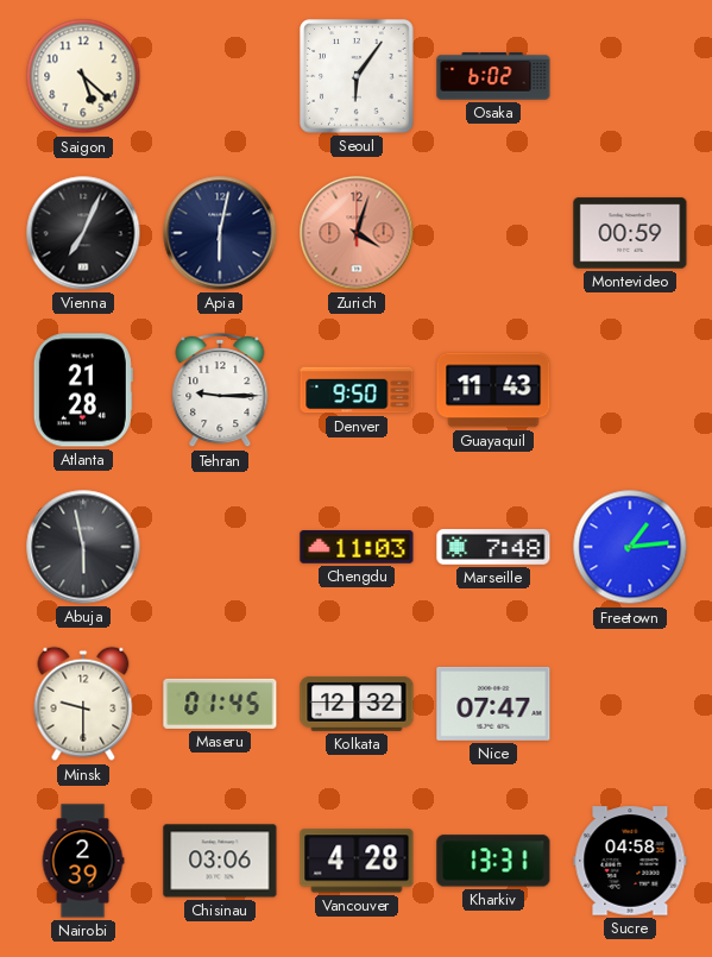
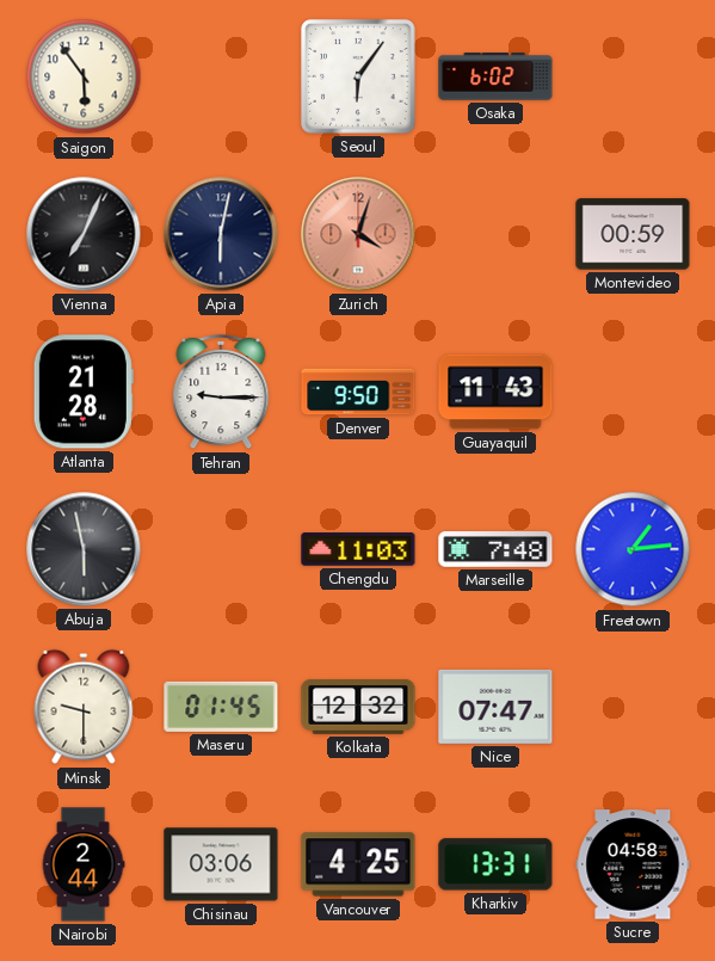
Saigon: 5:22 -> 5:54 (84, 76)
Nairobi: 2:39 -> 2:44 (84, 864)
Vancouver: 4:28 -> 4:25 (358, 864)
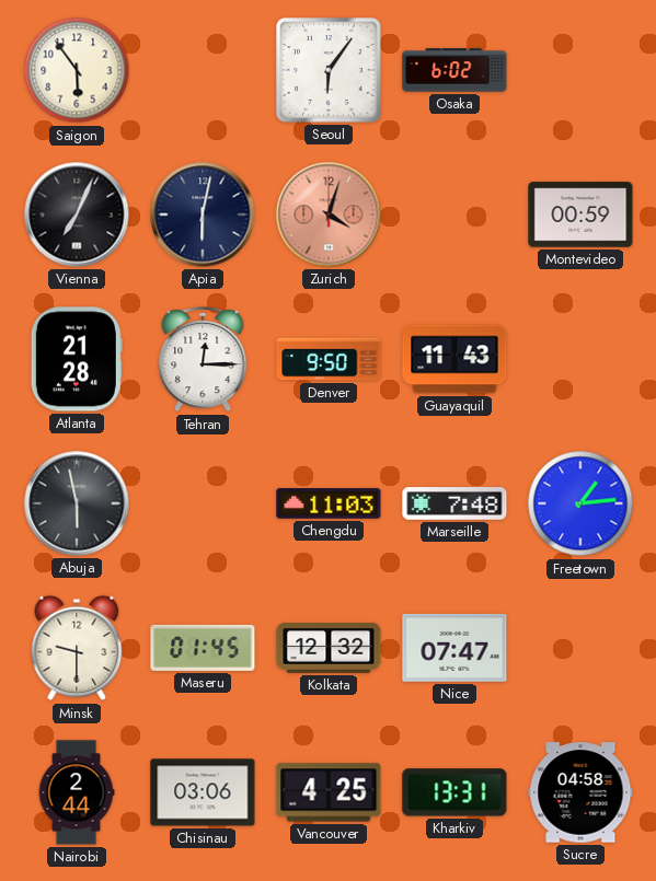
Tehran: 9:15 -> 12:15 (203, 359)
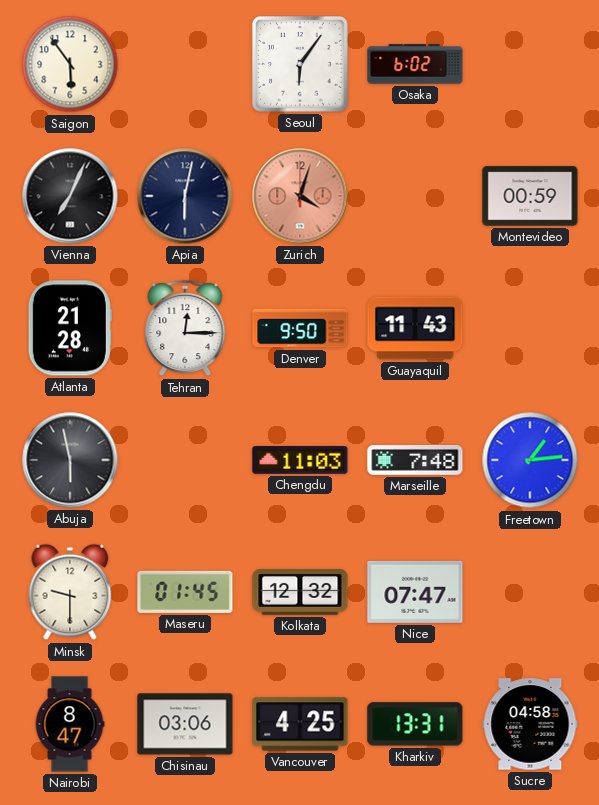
Nairobi: 2:44 -> 8:47 (70, 724)
